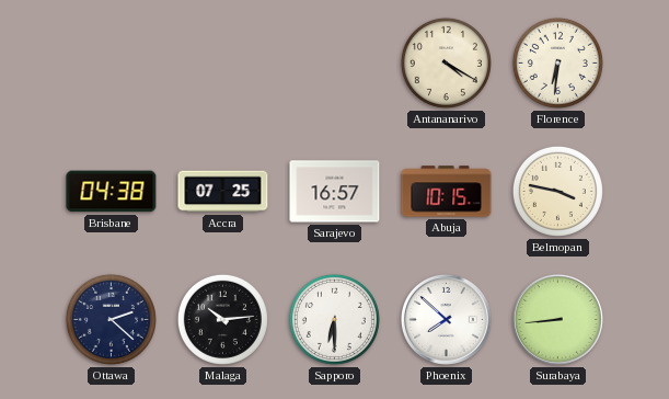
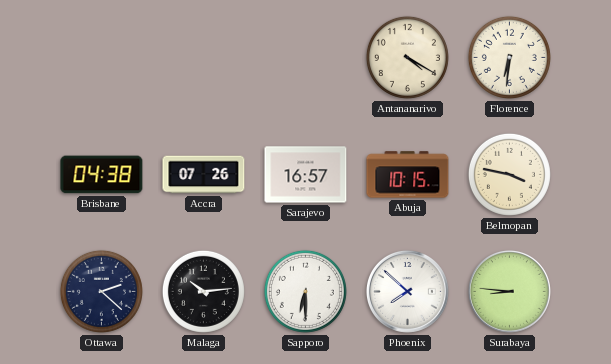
Accra: 07:25 -> 07:26 (204, 175)
Surabaya: 8:44 -> 8:46 (510, 292)
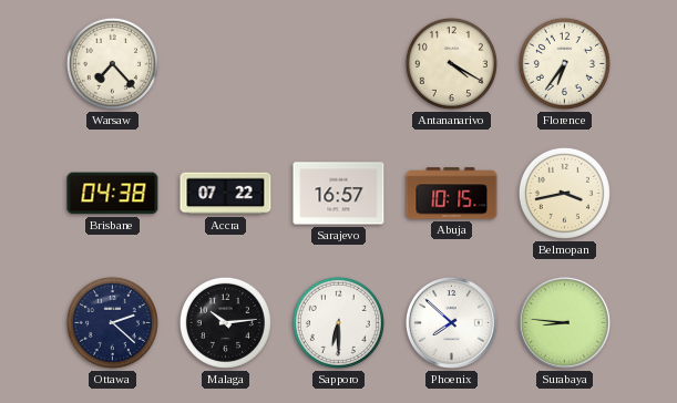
Warsaw: none -> 7:23 (112, 63)
Florence: 6:31 -> 6:36 (564, 63)
Accra: 07:26 -> 07:22 (226, 194)
Belmopan: 3:47 -> 3:43 (564, 193)
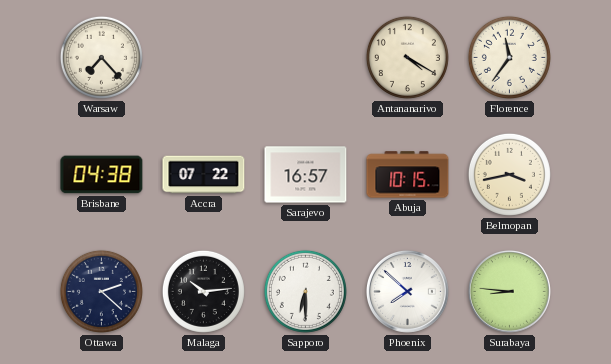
Florence: 6:36 -> 11:36 (509, 57)
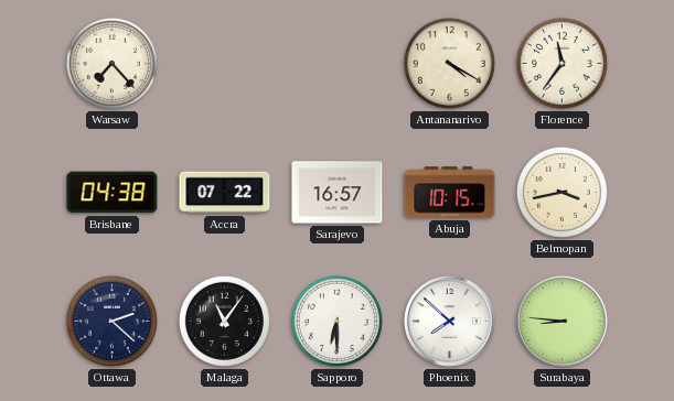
Malaga: 10:14 -> 11:06 (224, 321)
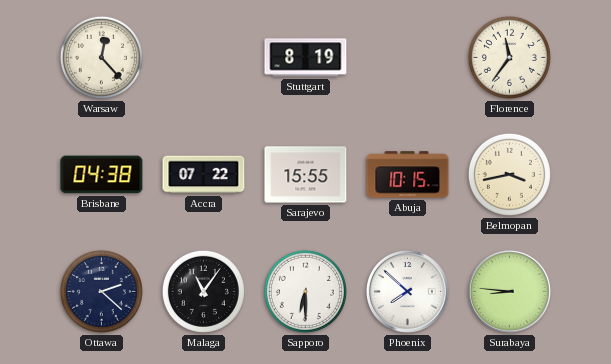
Warsaw: 7:23 -> 12:23 (101, 57)
Stuttgart: none -> 8:19 (306, 58)
Antananarivo: 4:20 -> none (449, 63)
Sarajevo: 16:57 -> 15:55 (306, 175)
